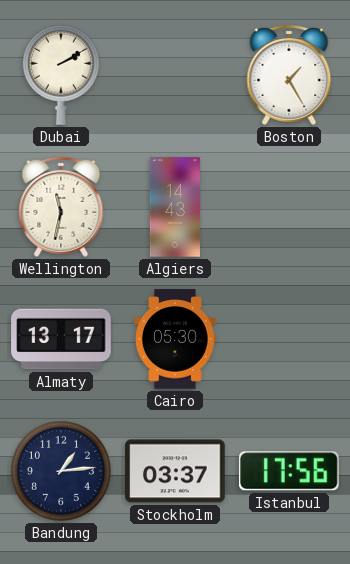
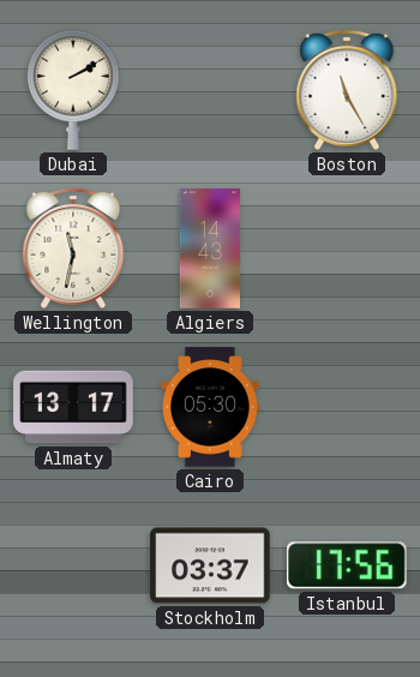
Boston: 1:25 -> 11:25 (347, 90)
Bandung: 1:14 -> none (61, 471)
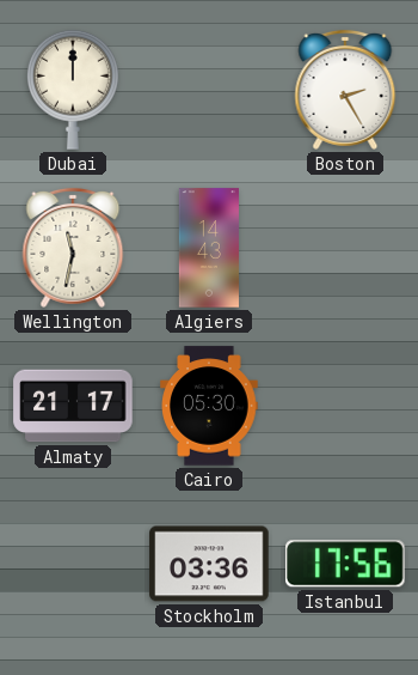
Dubai: 2:10 -> 12:00 (73, 90)
Boston: 11:25 -> 2:25 (345, 90)
Almaty: 13:17 -> 21:17 (73, 406)
Stockholm: 03:37 -> 03:36 (209, 564)
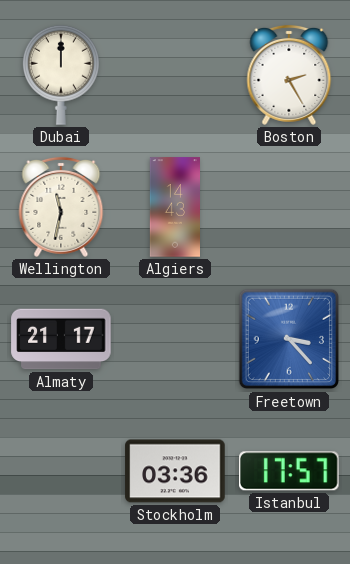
Cairo: 05:30 -> none (209, 406)
Freetown: none -> 3:23 (288, 339)
Istanbul: 17:56 -> 17:57 (290, 471)
